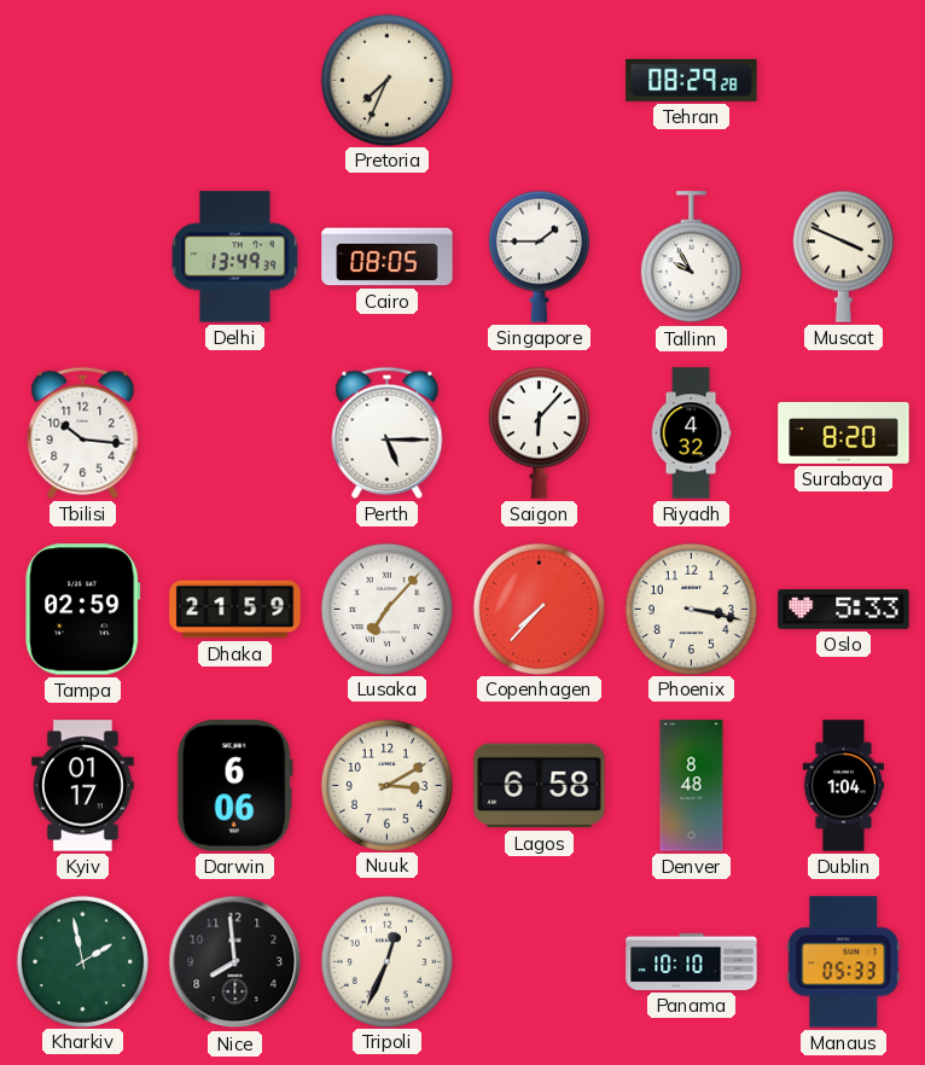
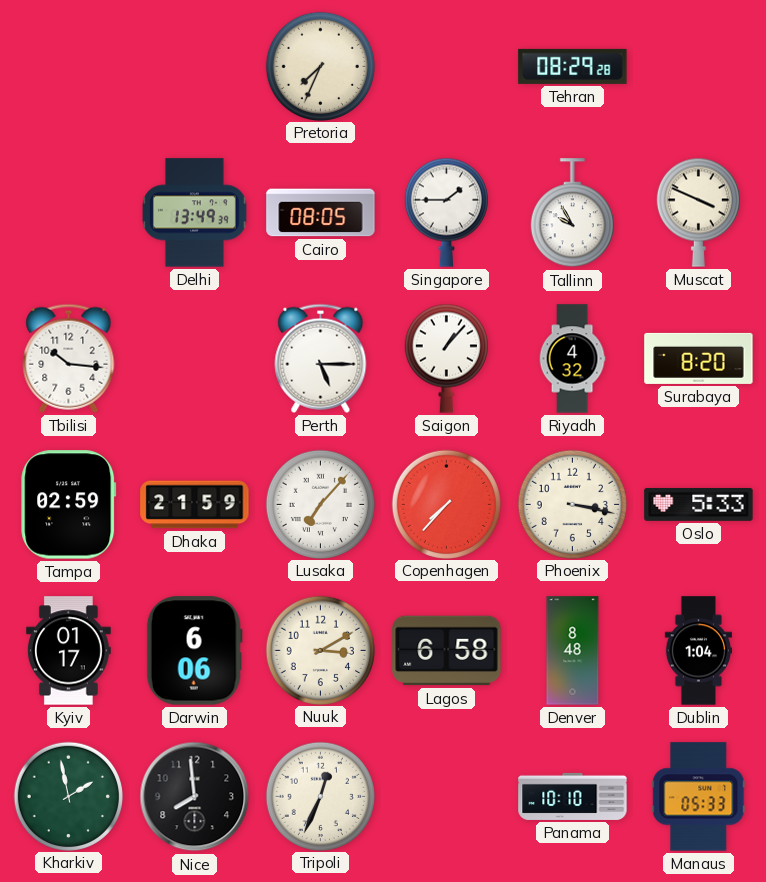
Saigon: 6:07 -> 1:07 (446, 358)
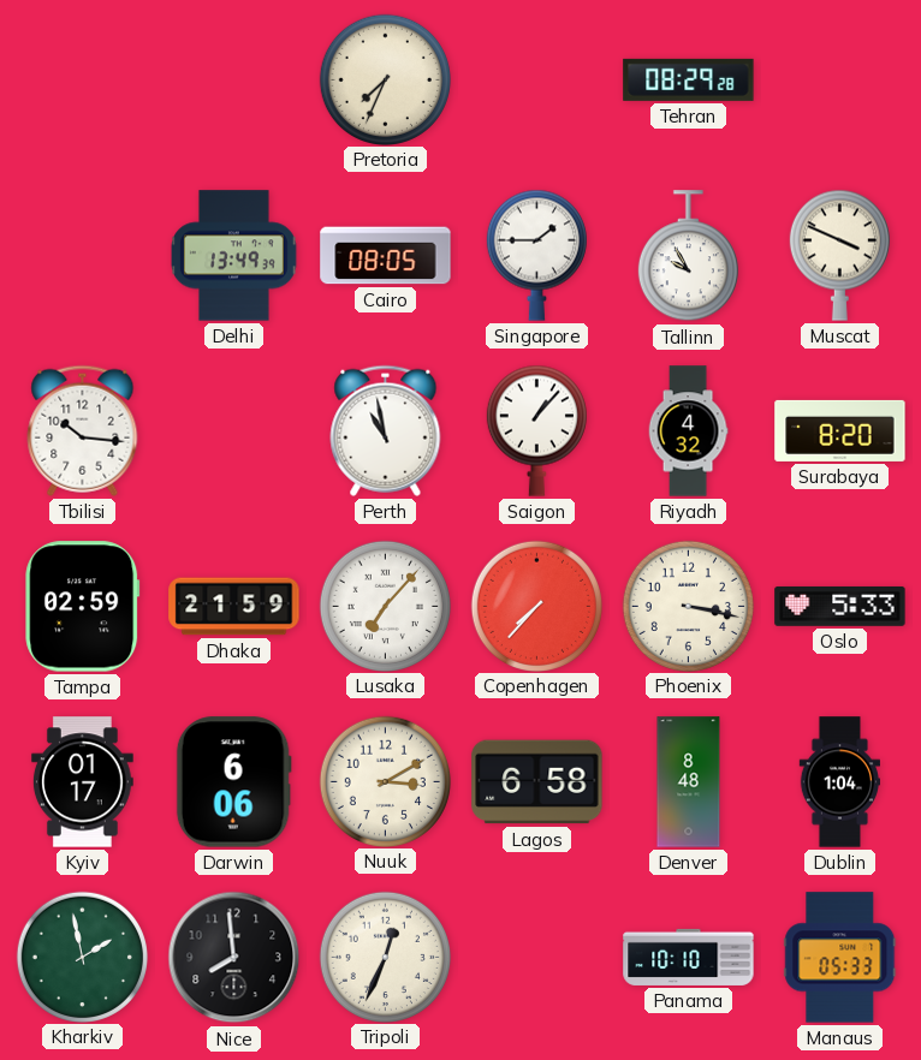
Perth: 5:15 -> 10:58 (386, 430)
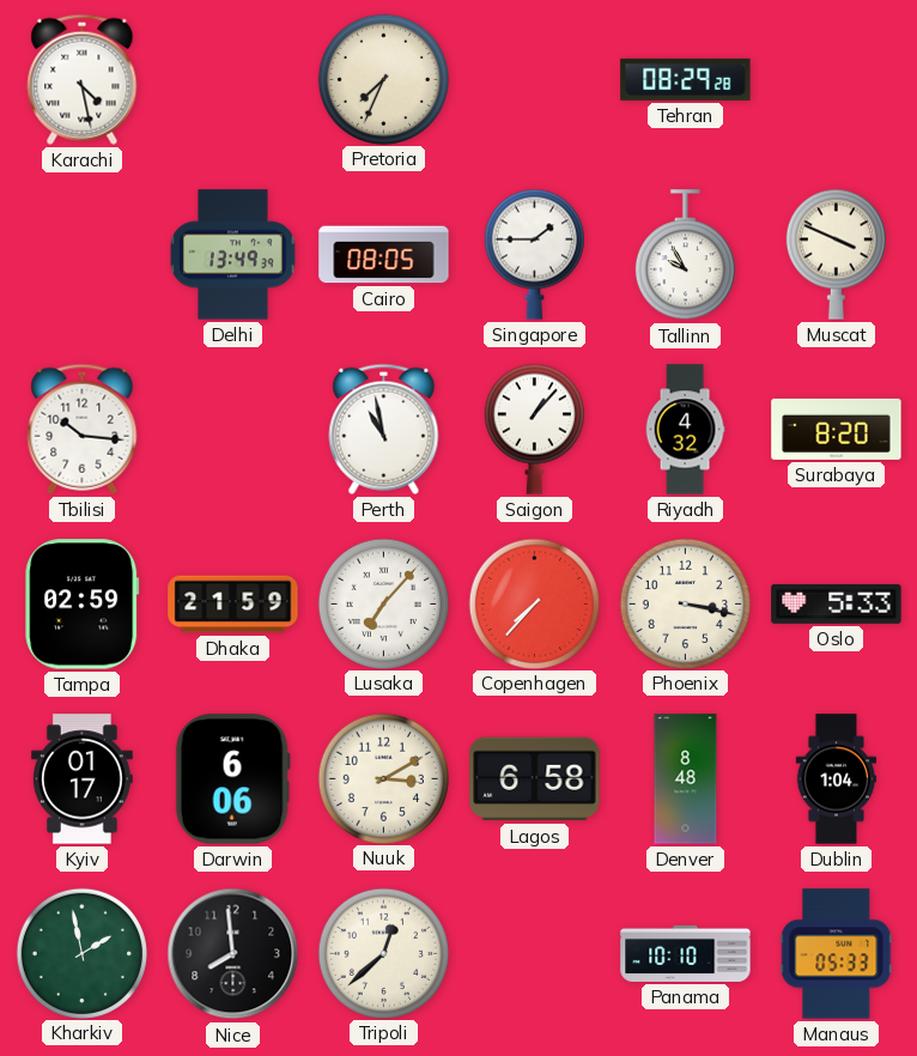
Karachi: none -> 4:28 (83, 79)
Tripoli: 12:34 -> 12:38 (383, 953)
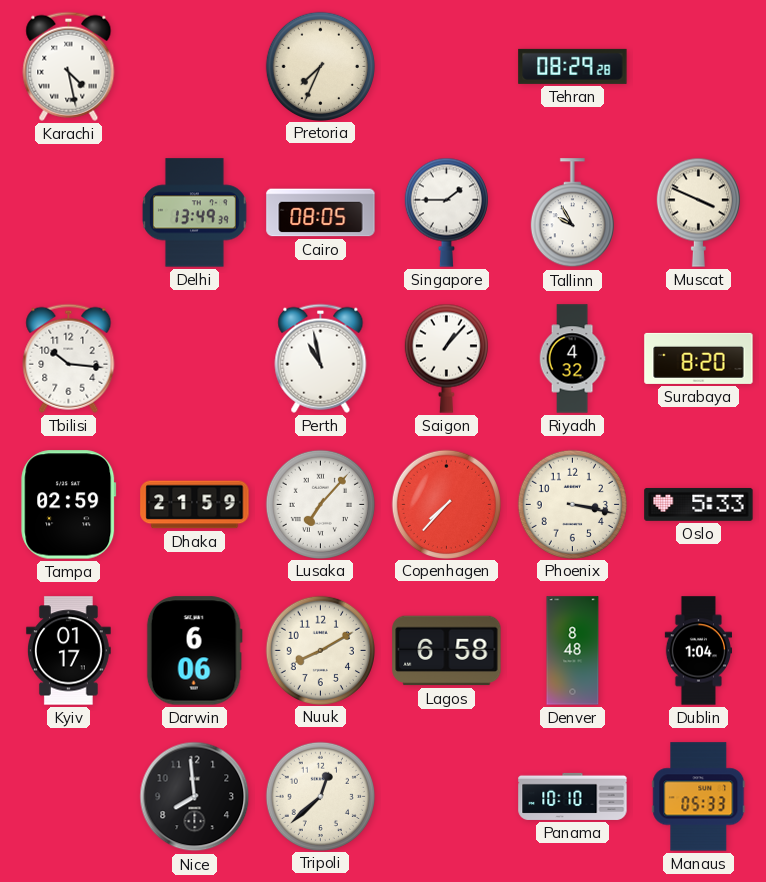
Nuuk: 3:10 -> 8:10 (320, 650)
Kharkiv: 1:58 -> none (81, 953)
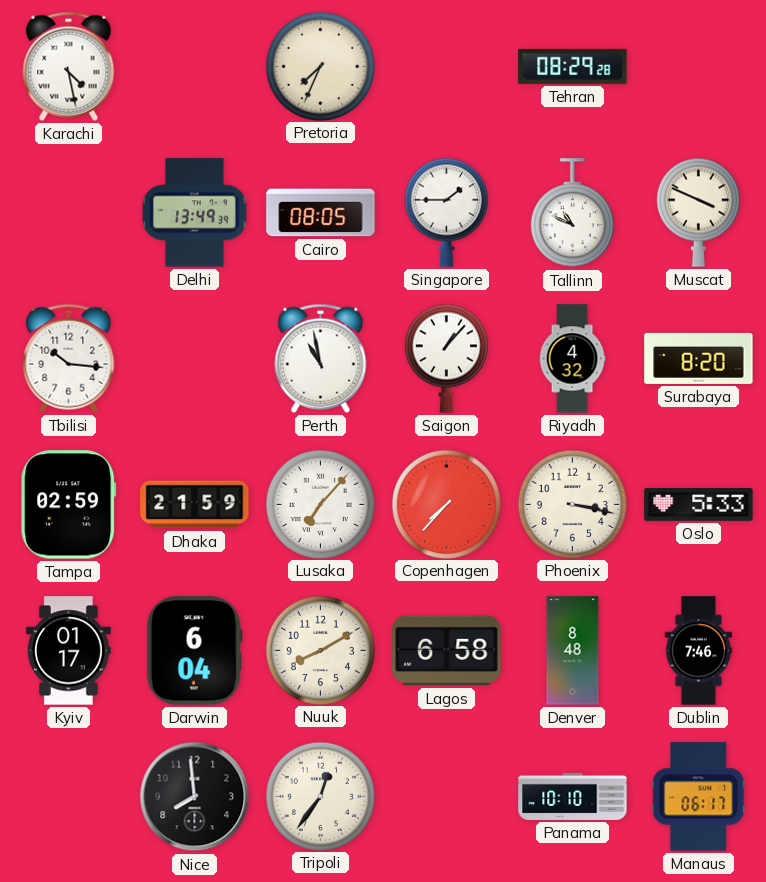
Tallinn: 9:55 -> 10:49 (572, 213)
Darwin: 6:06 -> 6:04 (194, 651)
Dublin: 1:04 -> 7:46 (699, 651)
Tripoli: 12:38 -> 12:36 (320, 796)
Manaus: 05:33 -> 06:17 (699, 797)
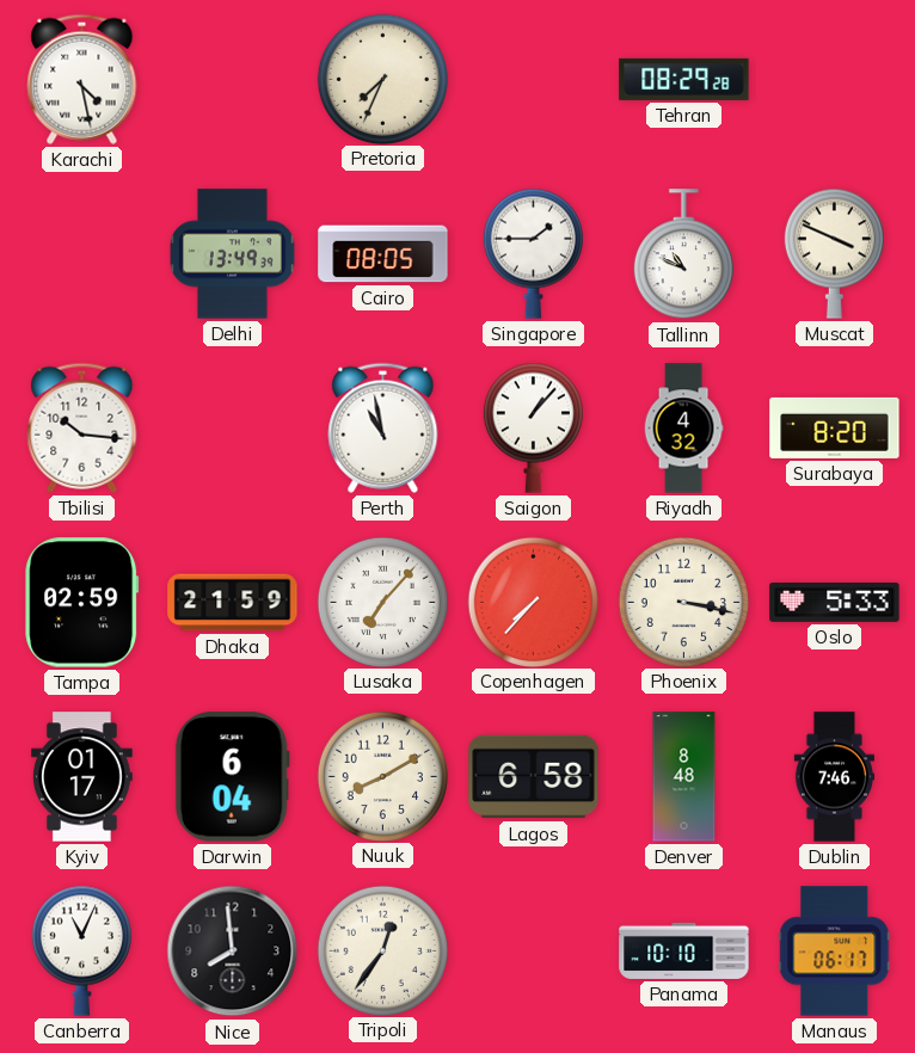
Canberra: none -> 11:04 (81, 950)
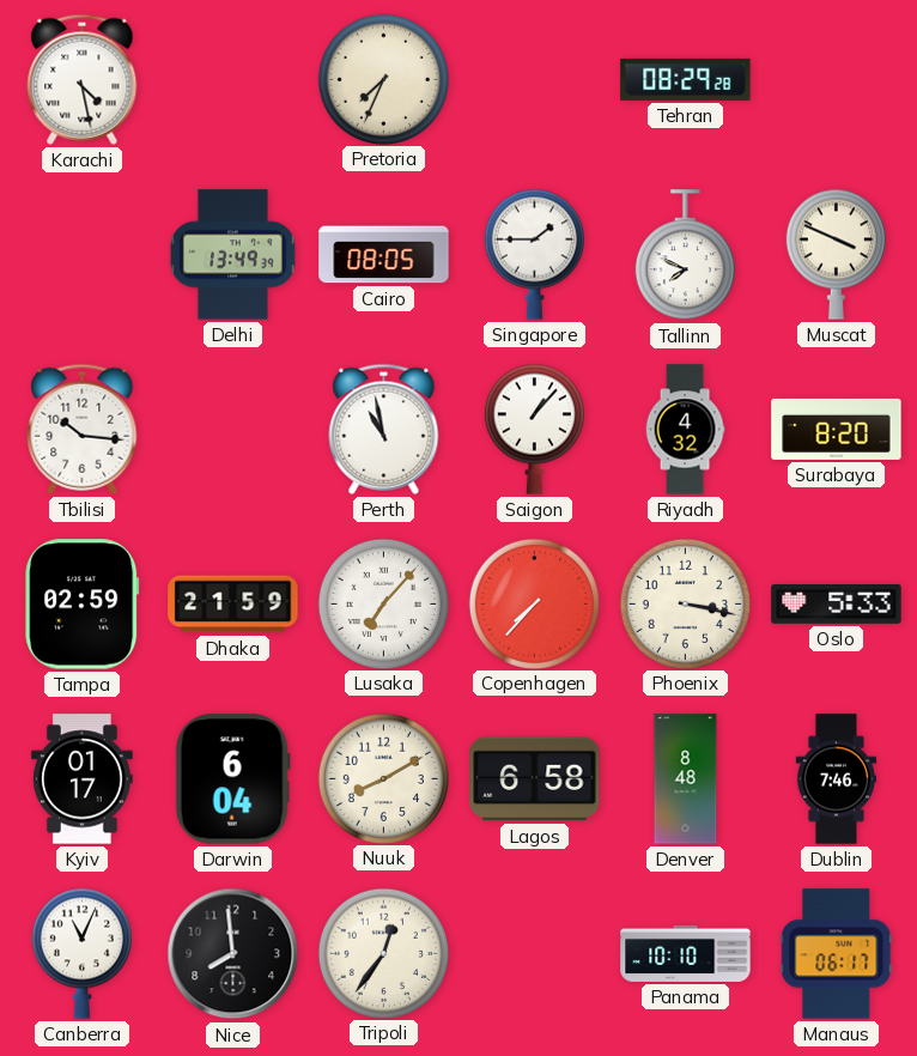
Tallinn: 10:49 -> 7:49 (685, 255)
